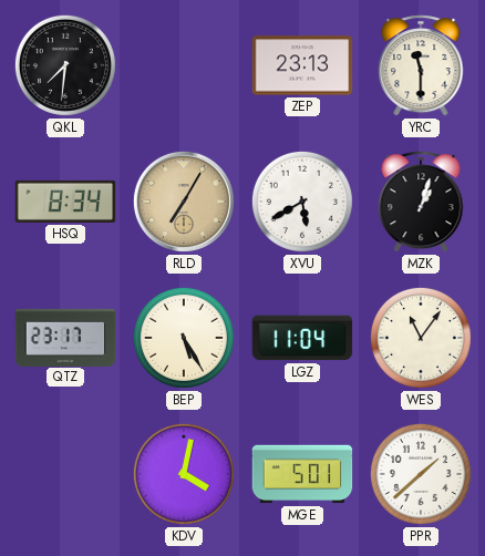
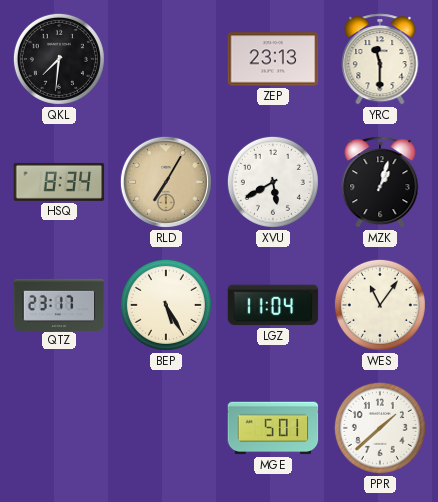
KDV: 4:02 -> none (184, 474)
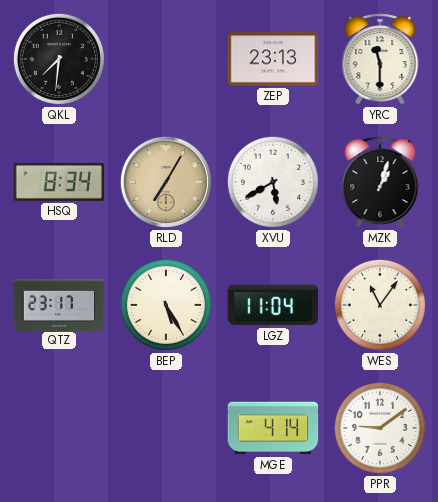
MGE: 5:01 -> 4:14 (273, 428)
PPR: 1:38 -> 9:09 (380, 428)
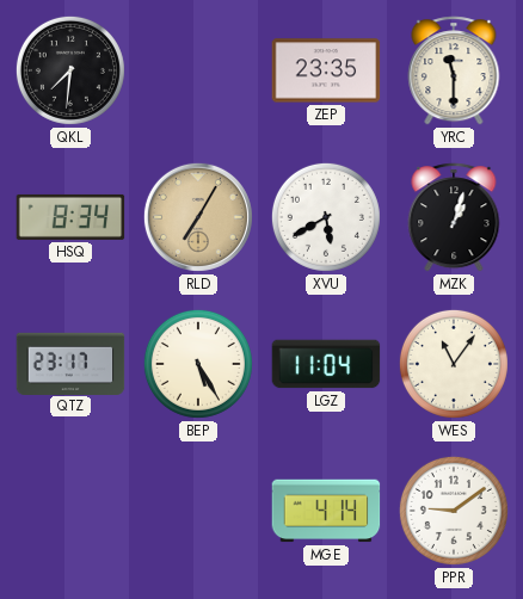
ZEP: 23:13 -> 23:35 (326, 70)
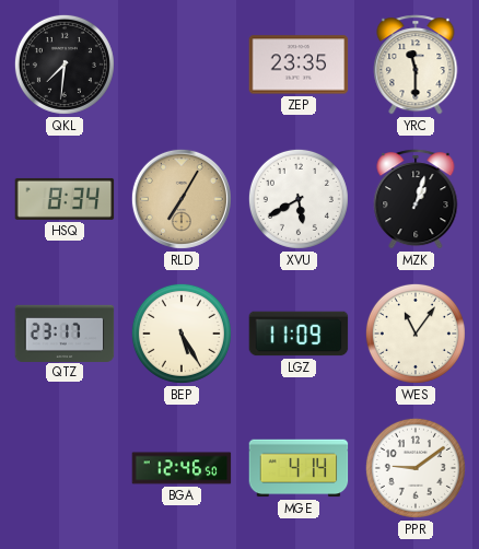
LGZ: 11:04 -> 11:09 (299, 334)
BGA: none -> 12:46 (182, 468)
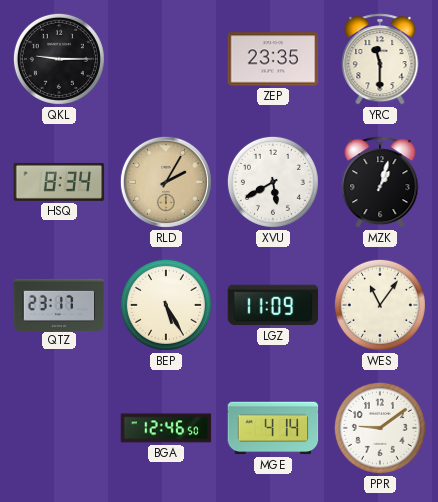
QKL: 7:31 -> 9:15 (59, 59)
RLD: 7:05 -> 2:05 (166, 182)
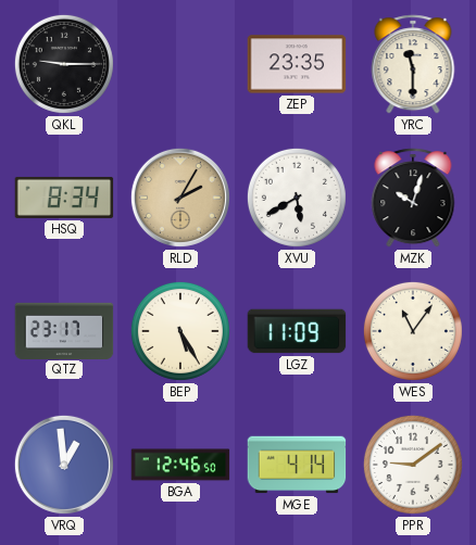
MZK: 1:03 -> 10:03 (413, 198)
VRQ: none -> 12:59 (64, 465)
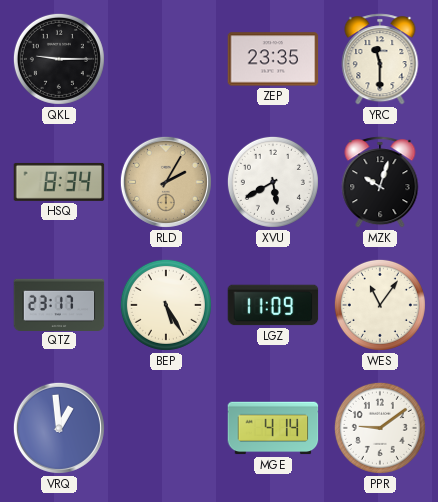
BGA: 12:46 -> none (180, 465)
